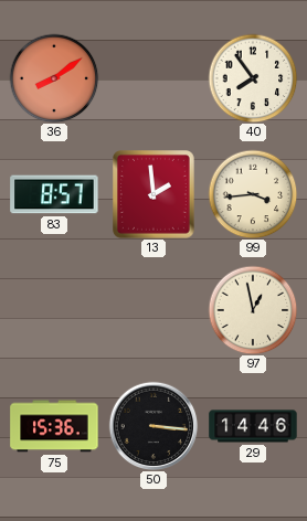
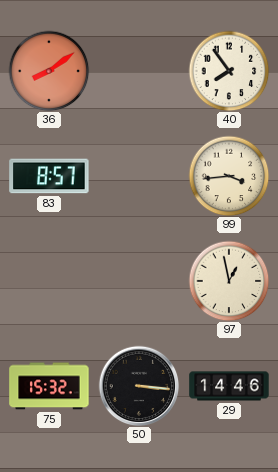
13: 1:59 -> none (155, 195)
75: 15:36 -> 15:32 (49, 386)
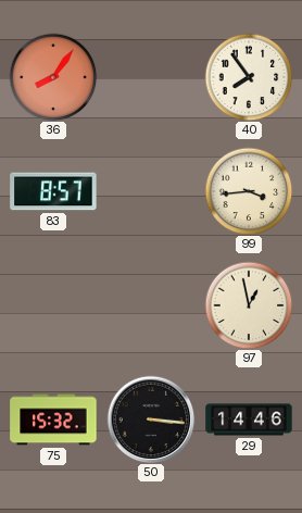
36: 8:09 -> 8:06 (53, 77)
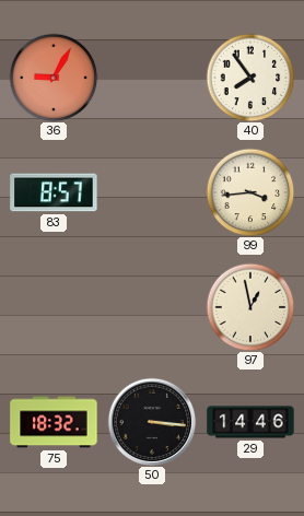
36: 8:06 -> 9:05 (54, 78)
75: 15:32 -> 18:32 (54, 422)
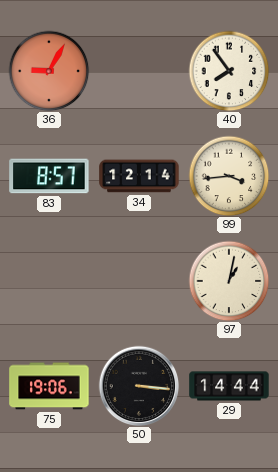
34: none -> 12:14 (139, 176)
97: 12:58 -> 1:02 (229, 281)
75: 18:32 -> 19:06 (49, 386)
29: 14:46 -> 14:44 (229, 386)
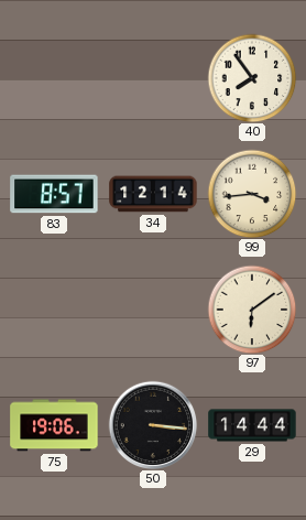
36: 9:05 -> none (49, 71)
97: 1:02 -> 6:09 (252, 310)
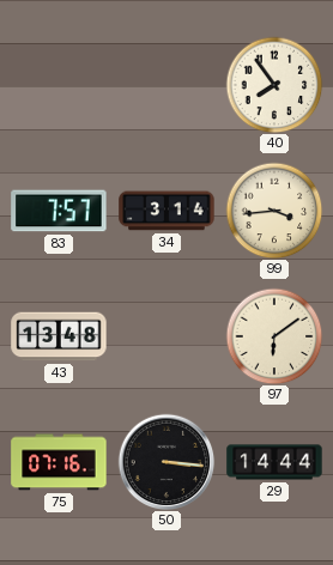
83: 8:57 -> 7:57 (59, 211)
34: 12:14 -> 3:14 (166, 211)
43: none -> 13:48 (59, 336)
75: 19:06 -> 07:16 (59, 462)
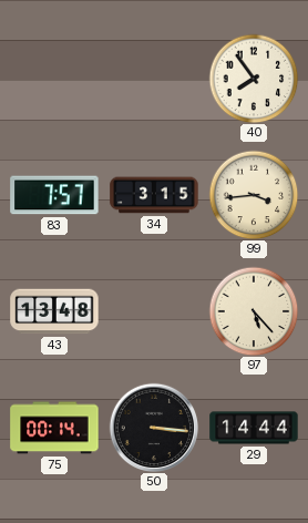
34: 3:14 -> 3:15 (154, 195)
97: 6:09 -> 5:23 (254, 311)
75: 07:16 -> 00:14 (54, 428)
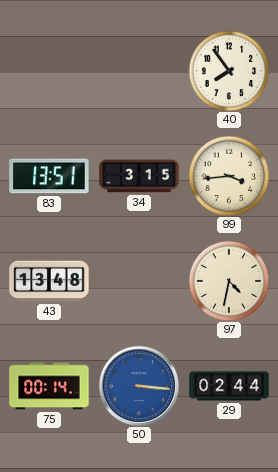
83: 7:57 -> 13:51 (49, 176)
97: 5:23 -> 4:32 (229, 281)
50 dial: black -> blue (139, 386)
29: 14:44 -> 02:44 (229, 386)
